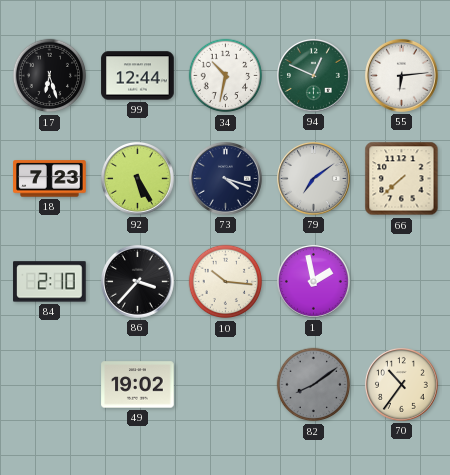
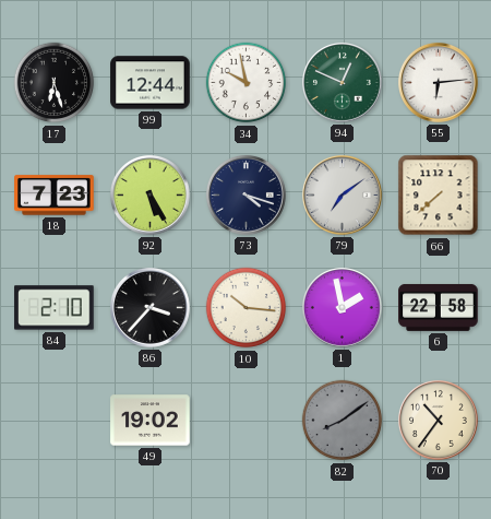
34: 10:32 -> 9:58 (247, 83)
6: none -> 22:58 (439, 307)
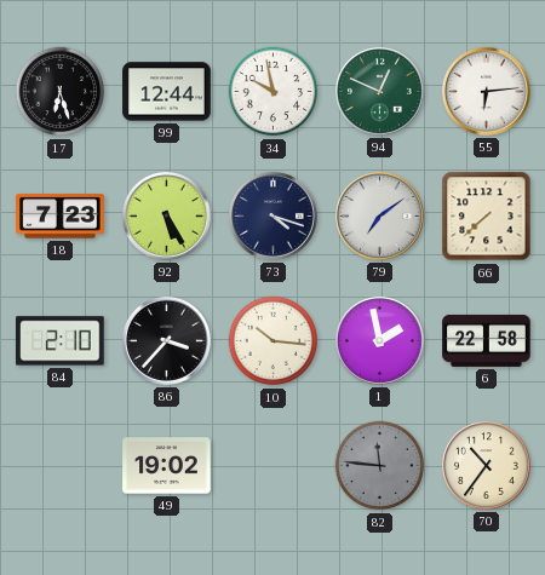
82: 8:09 -> 11:46 (380, 466)
